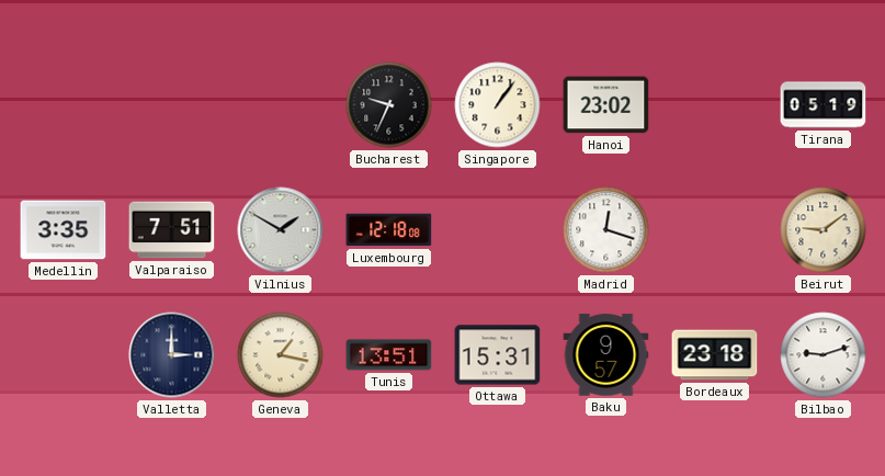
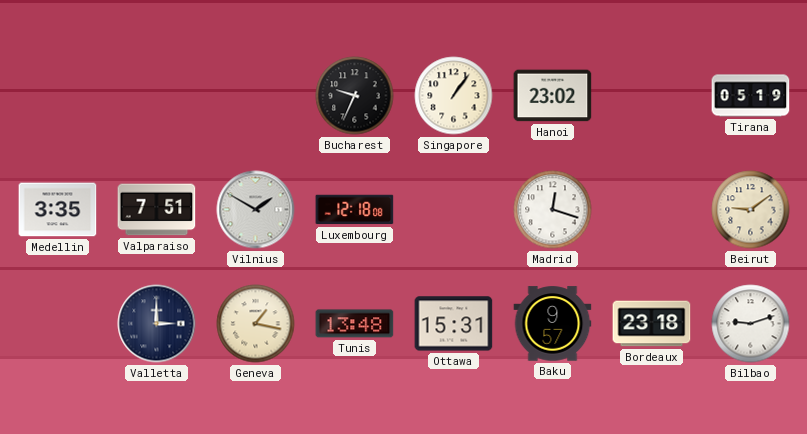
Tunis: 13:51 -> 13:48 (355, 324)
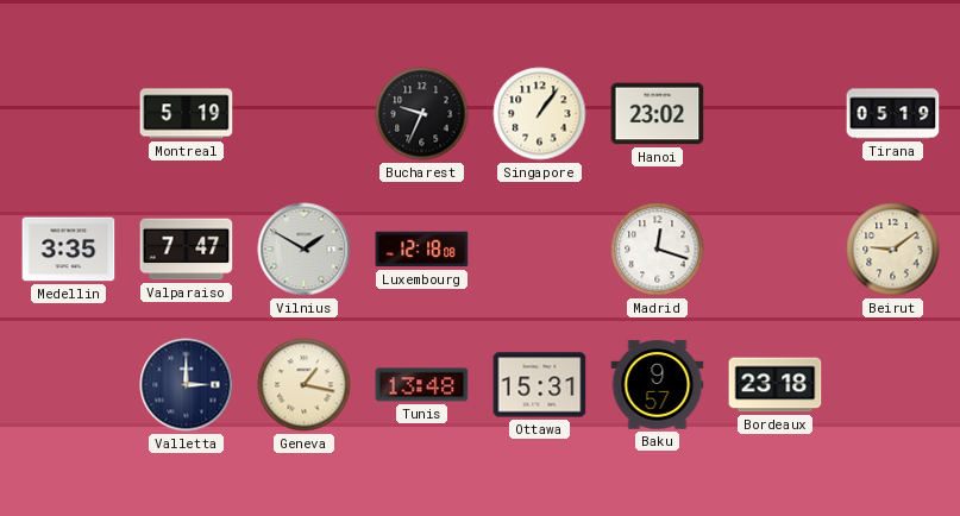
Montreal: none -> 5:19 (187, 114)
Valparaiso: 7:51 -> 7:47 (187, 250)
Bilbao: 9:12 -> none (751, 324)
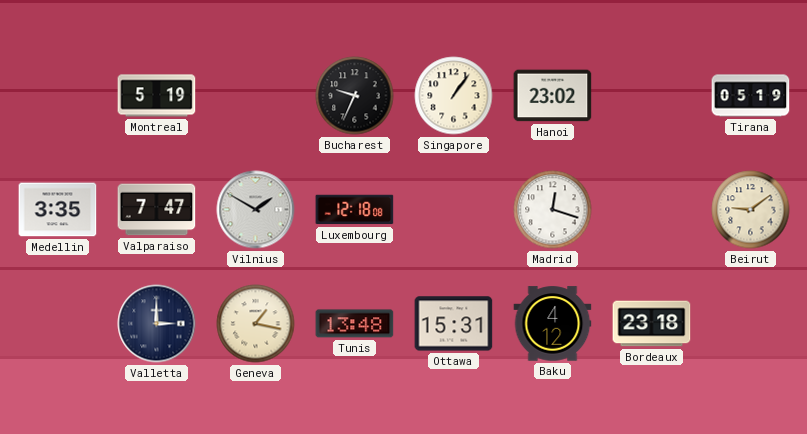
Baku: 9:57 -> 4:12 (553, 324)
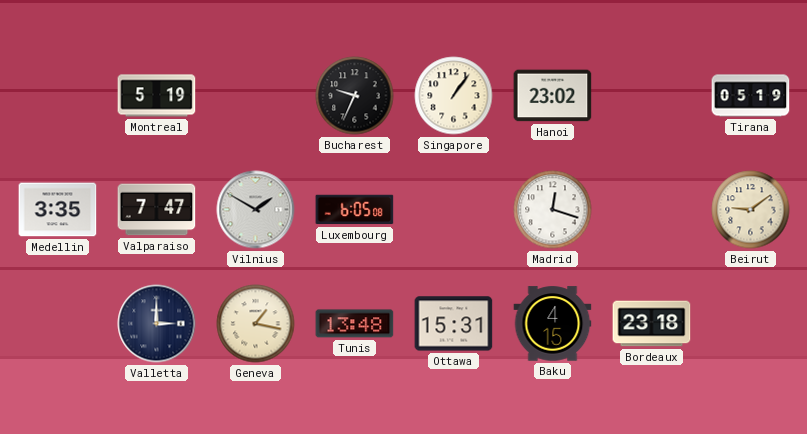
Luxembourg: 12:18 -> 6:05 (355, 210)
Baku: 4:12 -> 4:15 (553, 324)
